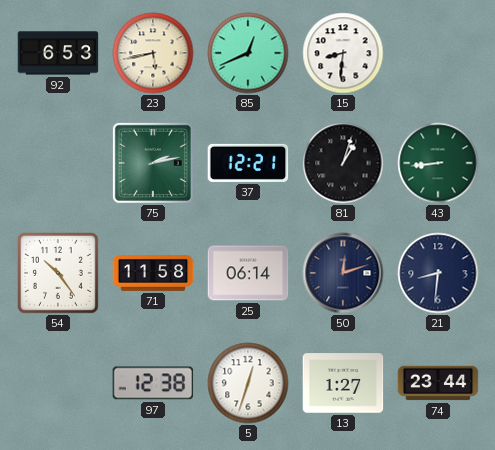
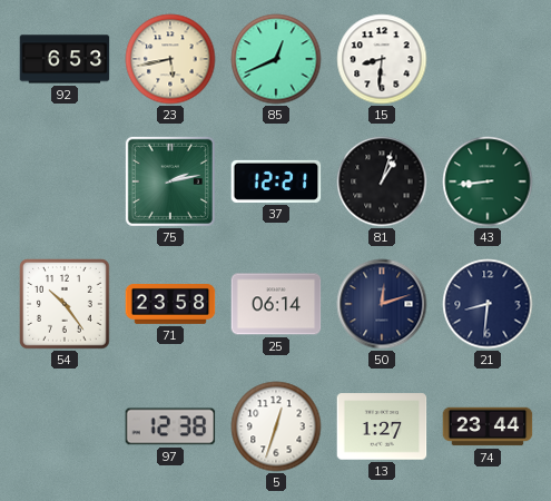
71: 11:58 -> 23:58 (170, 305)
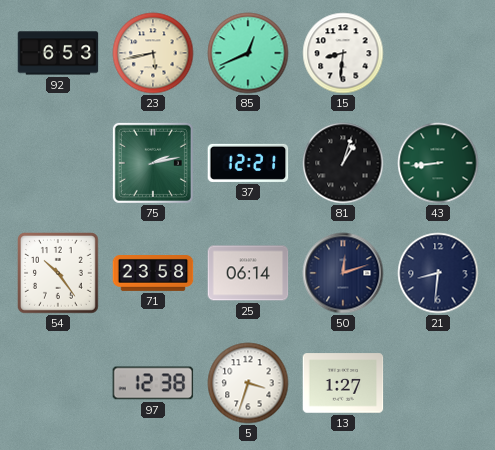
5: 12:33 -> 3:33 (248, 383)
74: 23:44 -> none (488, 426)
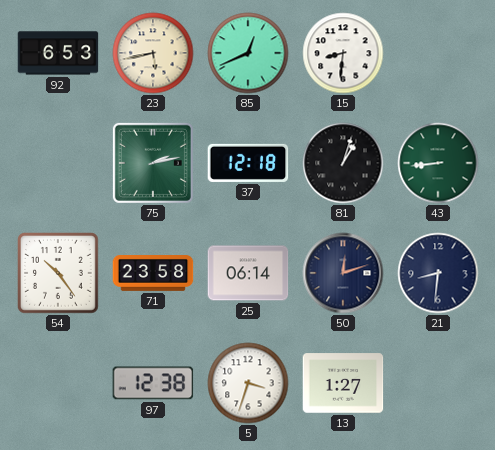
37: 12:21 -> 12:18 (248, 163)
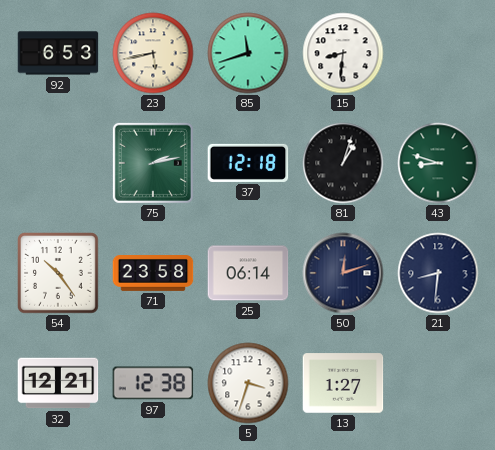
85: 12:41 -> 11:42 (248, 53)
43: 8:44 -> 8:48 (438, 163)
32: none -> 12:21 (58, 383)
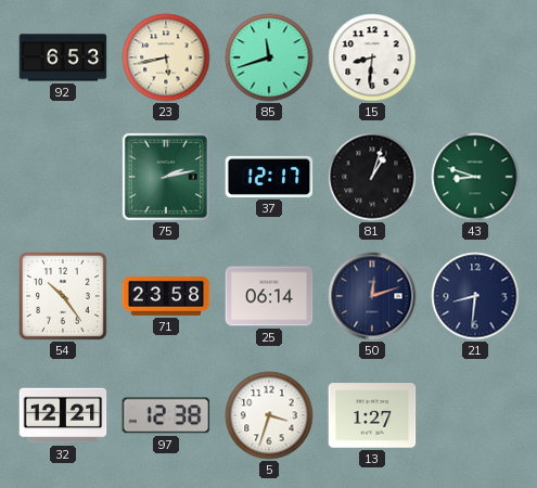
37: 12:18 -> 12:17 (269, 177)
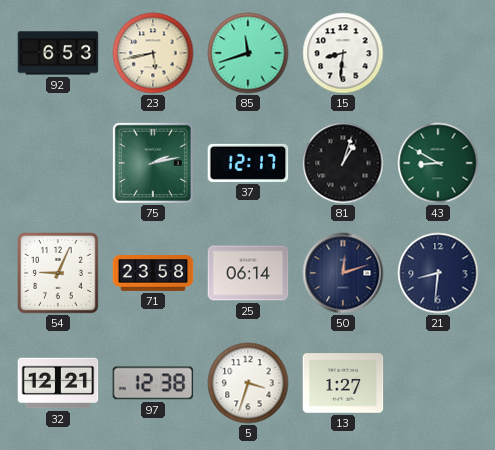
43: 8:48 -> 8:50 (438, 163)
54: 10:24 -> 9:04 (59, 274)
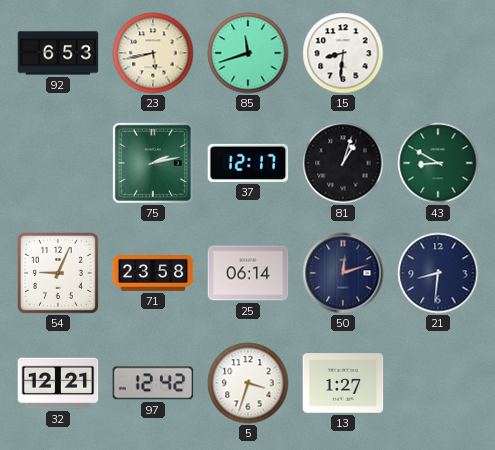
97: 12:38 -> 12:42 (153, 383)
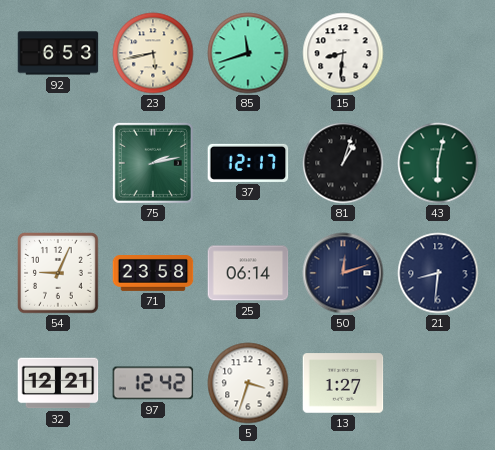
43: 8:50 -> 6:02 (438, 163)
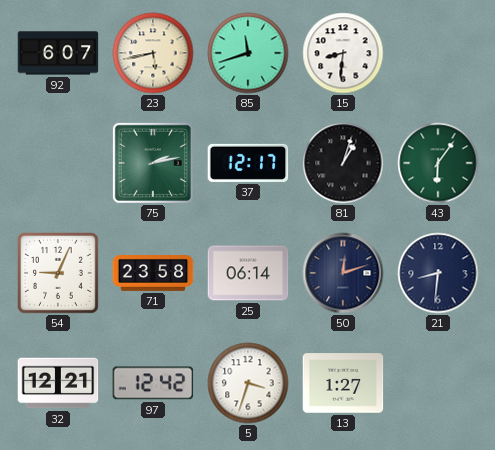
92: 6:53 -> 6:07 (58, 53)
43: 6:02 -> 6:06 (438, 163)
